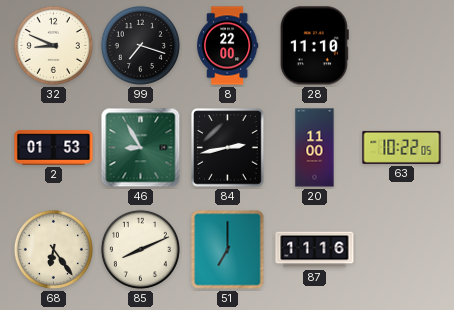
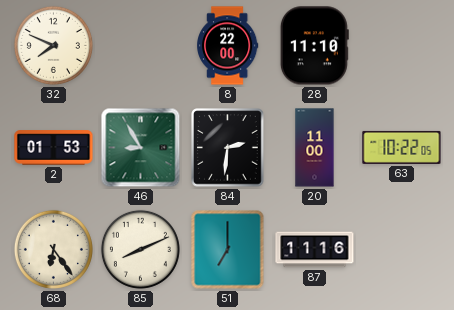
32: 8:49 -> 7:49 (53, 45)
99: 7:18 -> none (140, 45)
84: 2:43 -> 2:31 (228, 148)
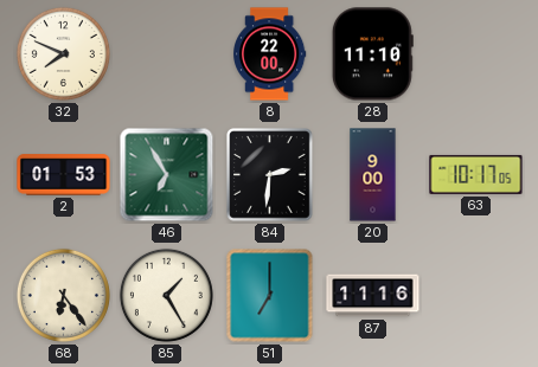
46: 8:55 -> 6:55 (167, 175)
20: 11:00 -> 9:00 (373, 175)
63: 10:22 -> 10:17 (476, 174)
85: 8:11 -> 1:25 (166, 295)
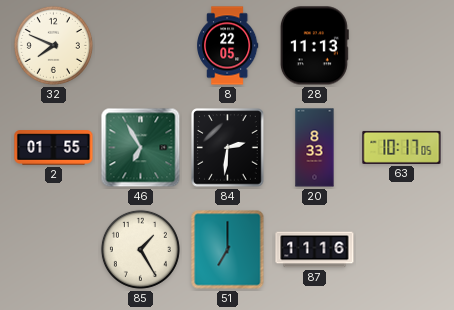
8: 22:00 -> 22:05 (228, 46)
28: 11:10 -> 11:13 (314, 46)
2: 01:53 -> 01:55 (54, 148)
20: 9:00 -> 8:33 (315, 148)
68: 6:24 -> none (63, 295)
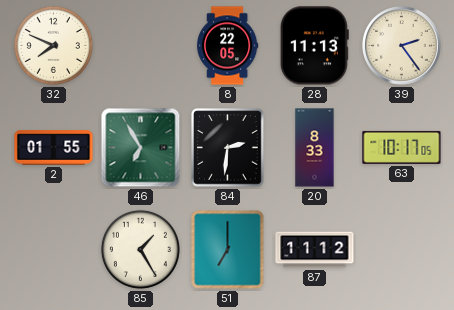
39: none -> 2:24 (402, 46)
87: 11:16 -> 11:12 (315, 250)
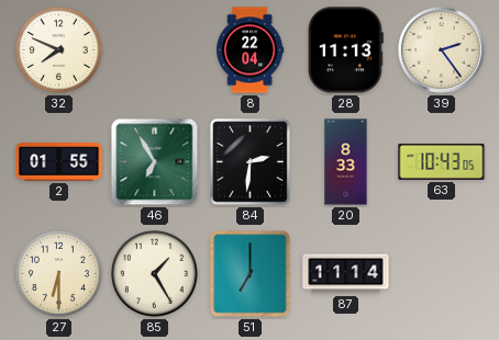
8: 22:05 -> 22:04 (251, 50)
63: 10:17 -> 10:43 (442, 161)
27: none -> 6:30 (58, 273)
87: 11:12 -> 11:14 (346, 274)
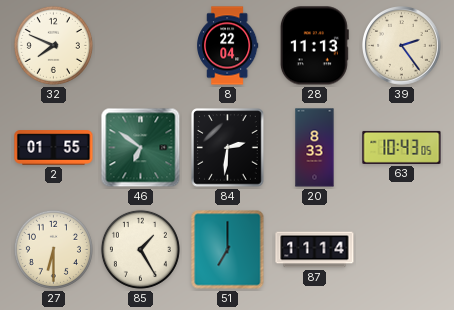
46: 6:55 -> 6:51 (141, 148)
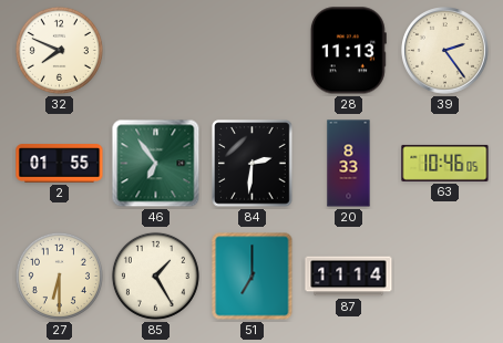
8: 22:04 -> none (228, 46)
46: 6:51 -> 6:54 (156, 164)
63: 10:43 -> 10:46 (445, 163)
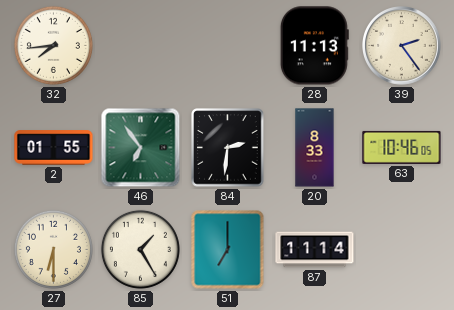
32: 7:49 -> 7:44 (53, 45)
